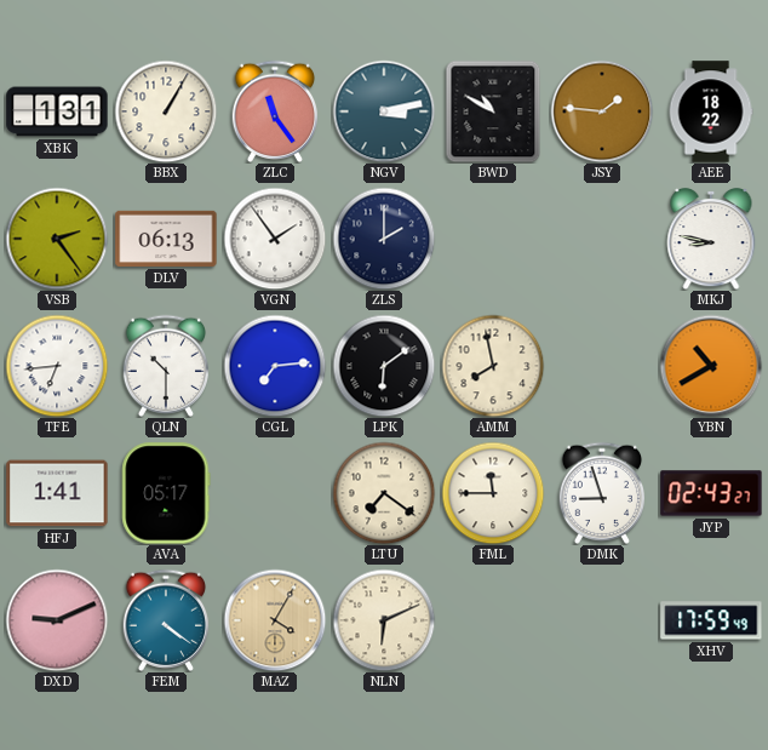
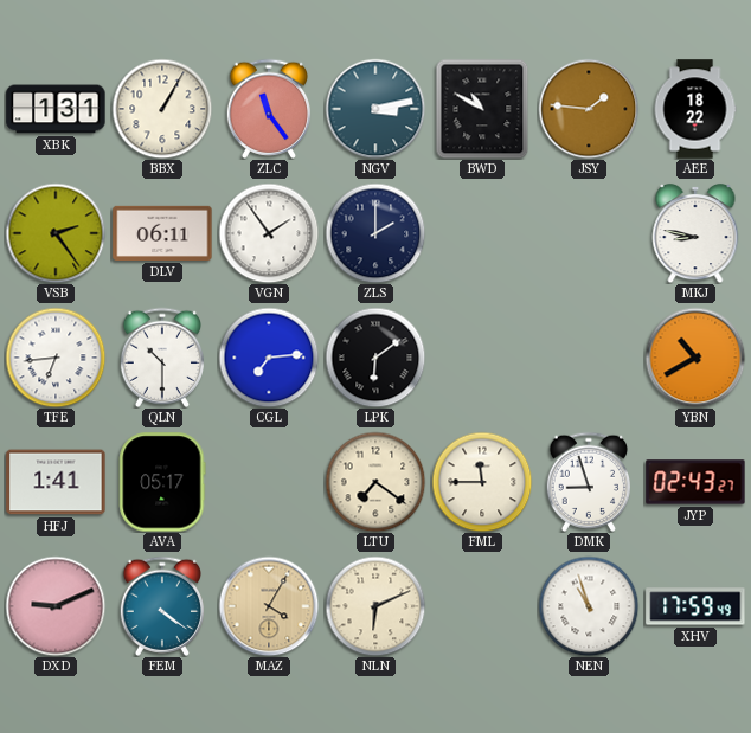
DLV: 06:13 -> 06:11 (162, 233)
AMM: 7:58 -> none (493, 366)
NEN: none -> 10:57 (589, 606)
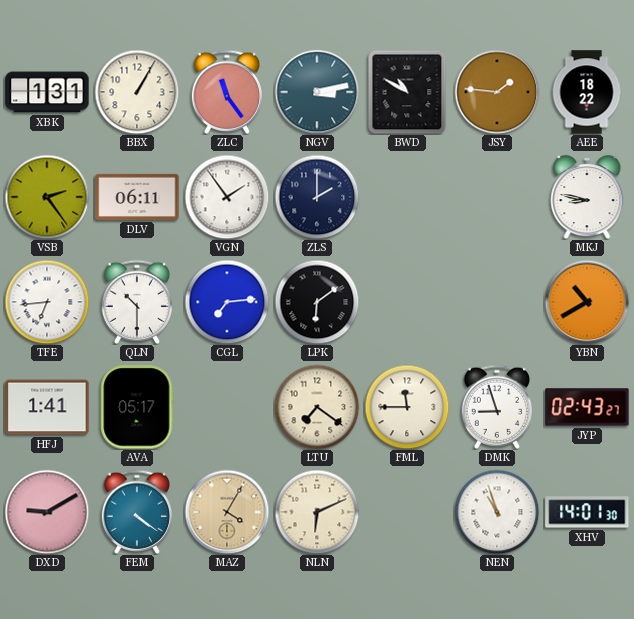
DXD: 9:11 -> 9:10 (47, 512)
XHV: 17:59 -> 14:01 (587, 512)
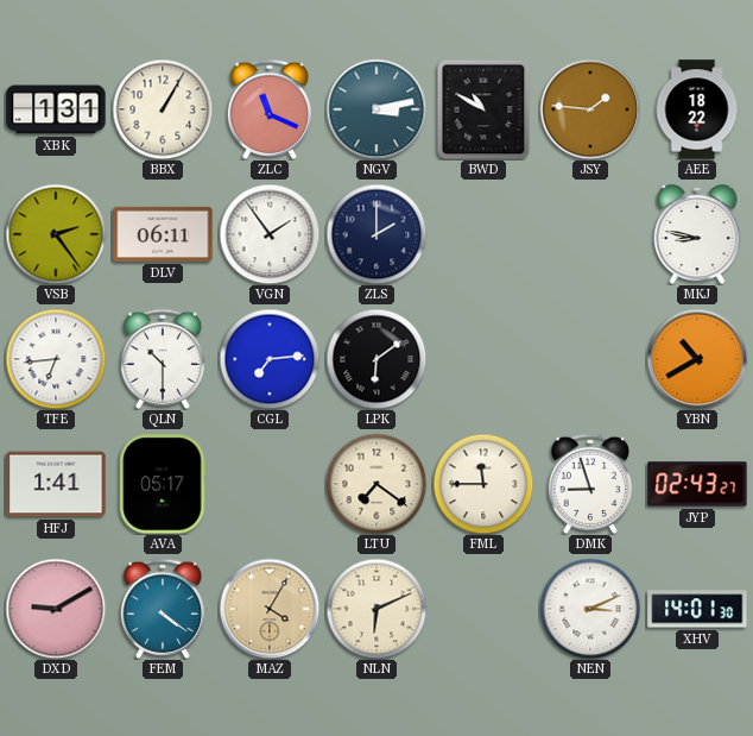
ZLC: 11:24 -> 11:19 (268, 109)
NEN: 10:57 -> 3:11 (590, 609)
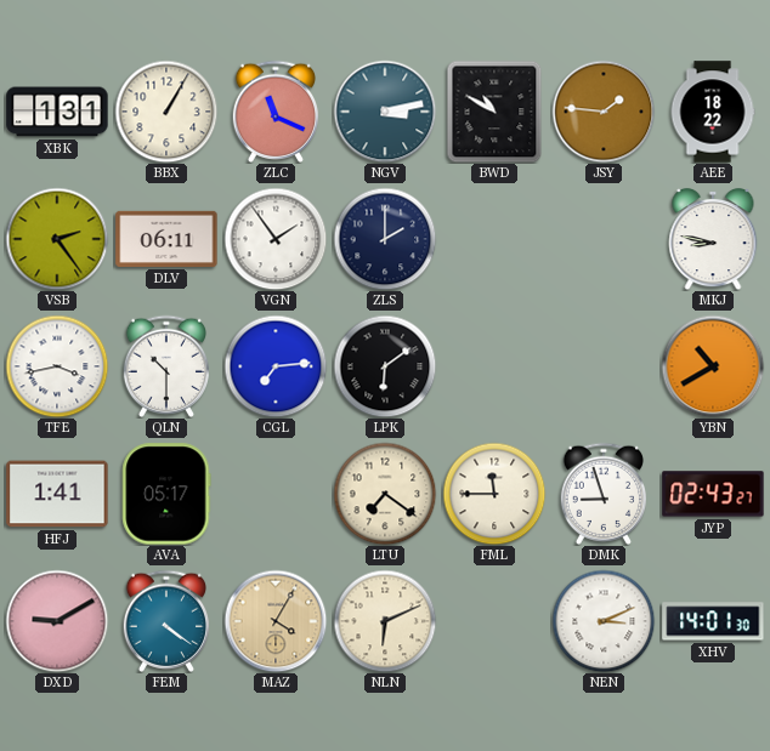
TFE: 6:44 -> 3:43 (57, 366)
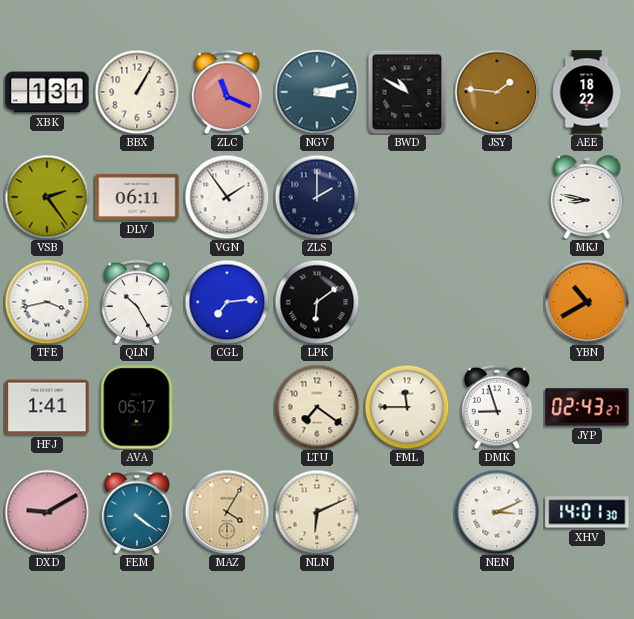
QLN: 10:30 -> 10:25 (136, 302)
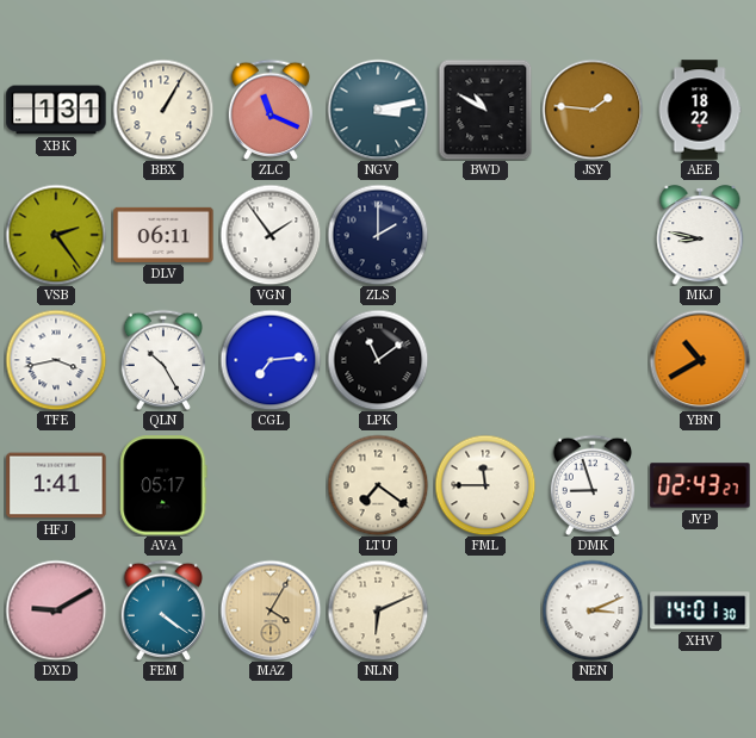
LPK: 6:09 -> 11:09 (378, 360)
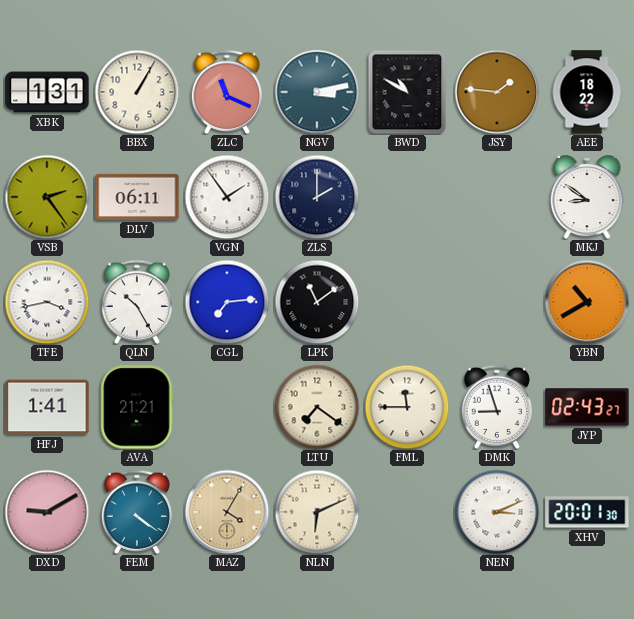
MKJ: 8:47 -> 8:51 (587, 197)
AVA: 05:17 -> 21:21 (137, 407)
XHV: 14:01 -> 20:01 (587, 512)
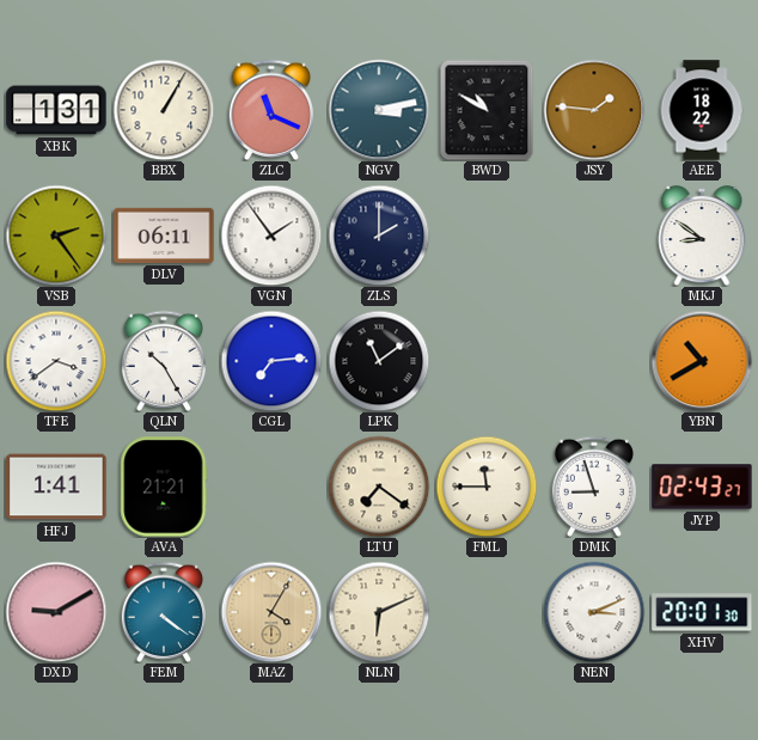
TFE: 3:43 -> 3:39 (56, 361)
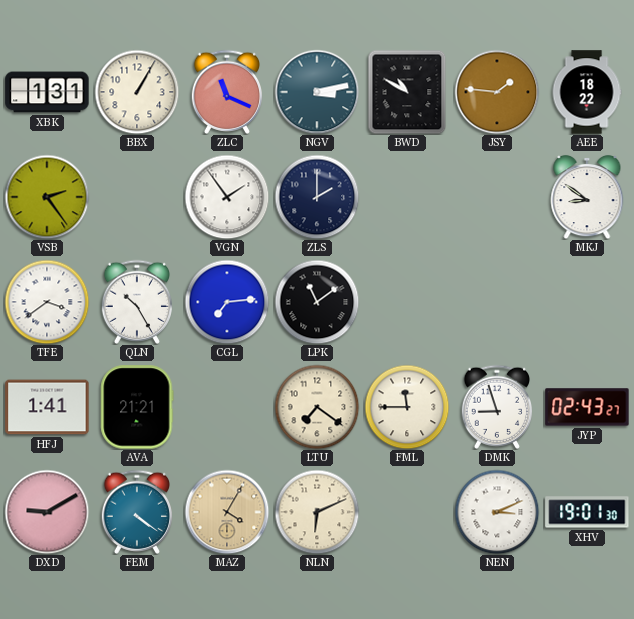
DLV: 06:11 -> none (164, 236)
YBN: 10:40 -> none (702, 361)
XHV: 20:01 -> 19:01 (587, 512)
